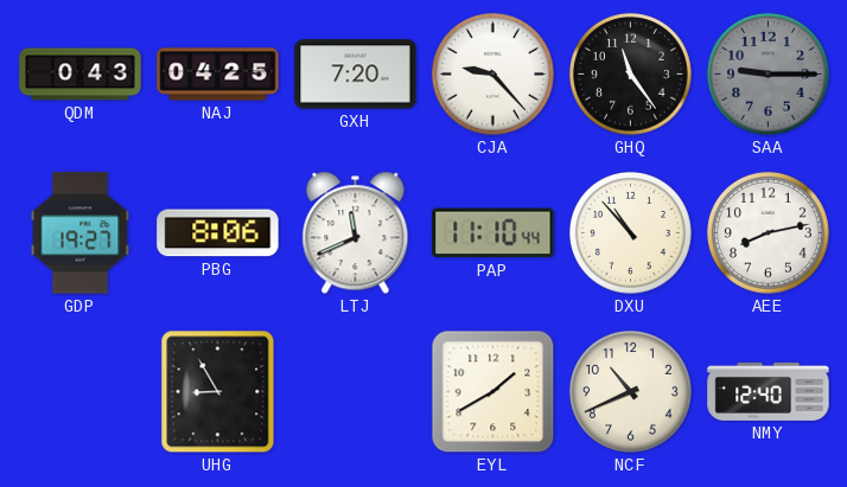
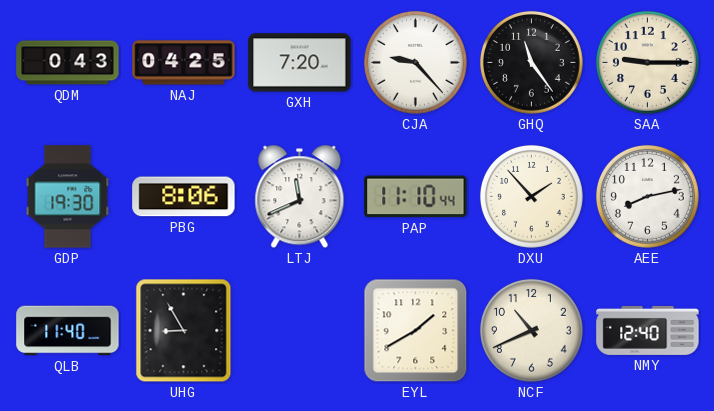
SAA dial: grey -> cream (647, 62)
GDP: 19:27 -> 19:30 (68, 197)
DXU: 10:53 -> 1:53 (531, 196)
QLB: none -> 11:40 (68, 331)
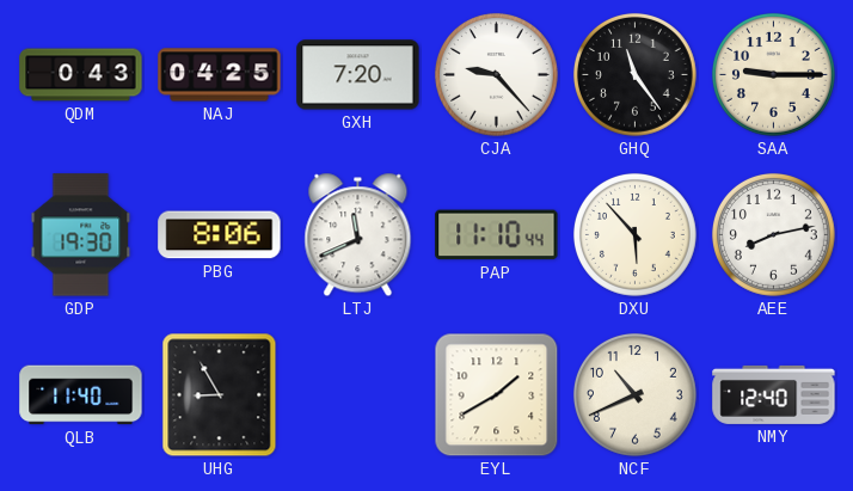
DXU: 1:53 -> 5:53 (634, 234)
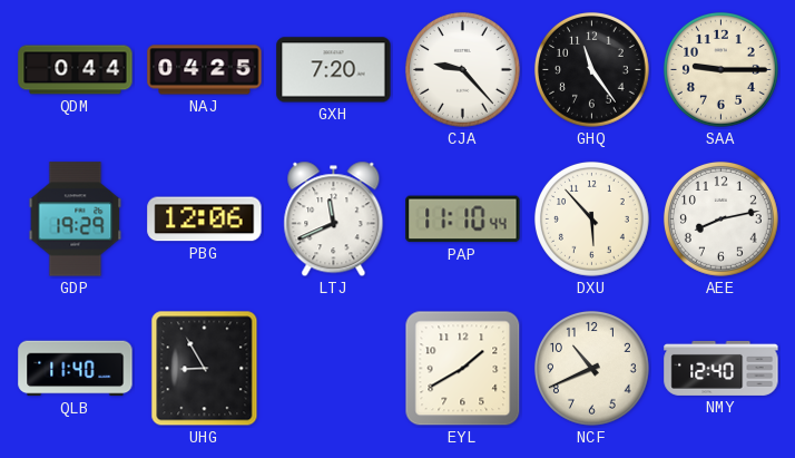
QDM: 0:43 -> 0:44 (76, 70)
GDP: 19:30 -> 19:29 (76, 220)
PBG: 8:06 -> 12:06 (205, 220)
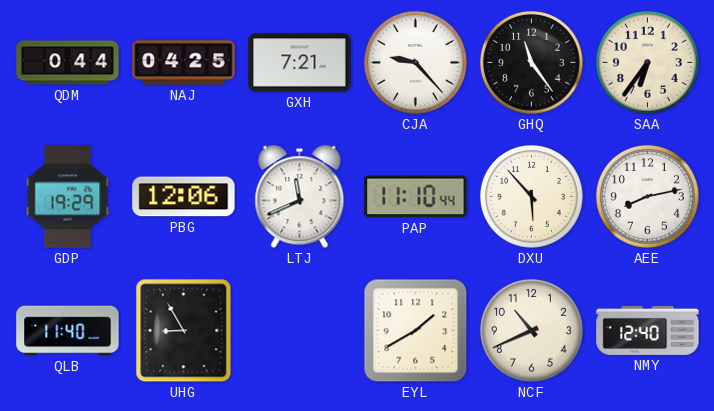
GXH: 7:20 -> 7:21 (300, 63)
SAA: 9:15 -> 6:36 (647, 62)
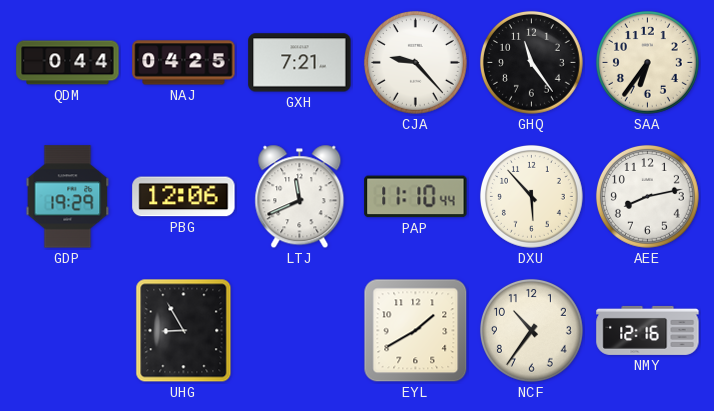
QLB: 11:40 -> none (68, 331)
NCF: 10:41 -> 10:36 (531, 330)
NMY: 12:40 -> 12:16 (648, 330)
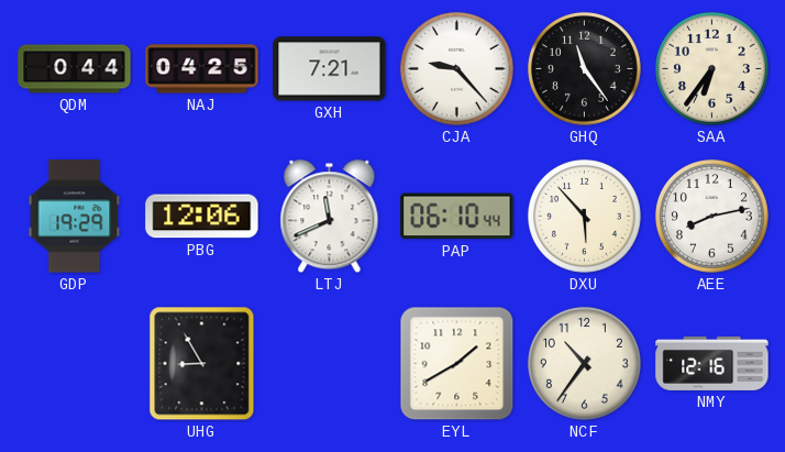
PAP: 11:10 -> 06:10 (457, 217)
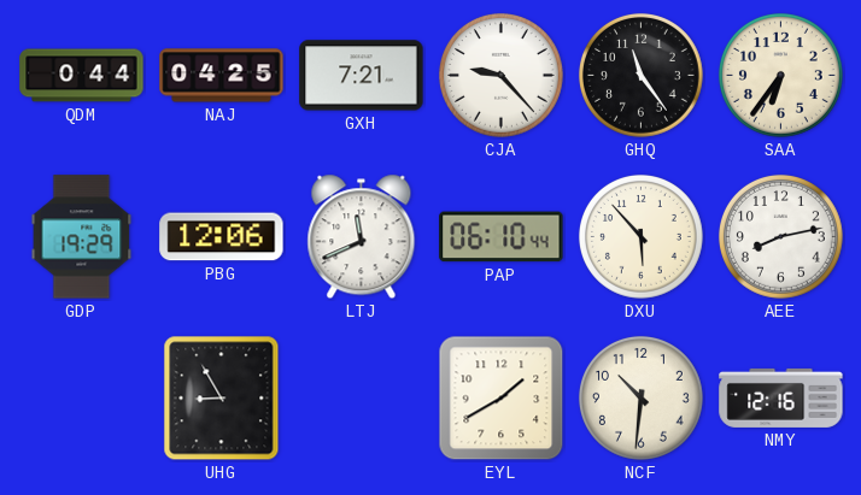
NCF: 10:36 -> 10:31 (640, 397)
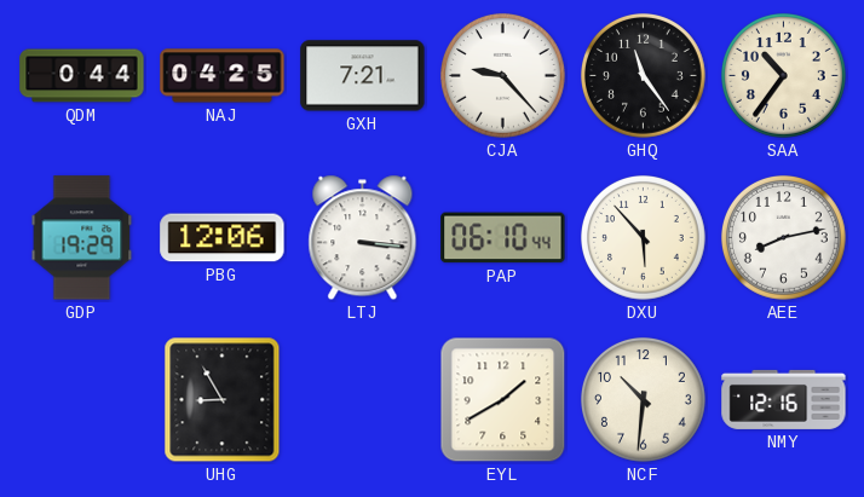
SAA: 6:36 -> 10:36 (783, 75)
LTJ: 11:41 -> 3:16 (363, 238)
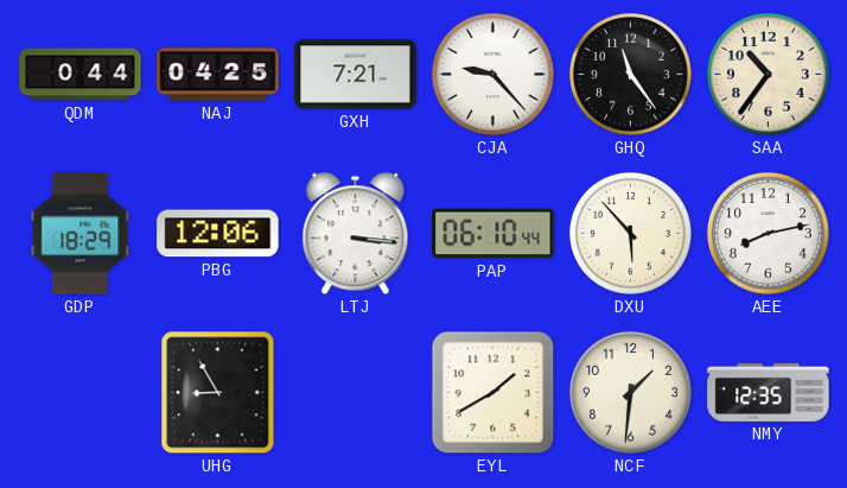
GDP: 19:29 -> 18:29 (81, 234)
NCF: 10:31 -> 1:31 (630, 392)
NMY: 12:16 -> 12:35 (769, 392)
